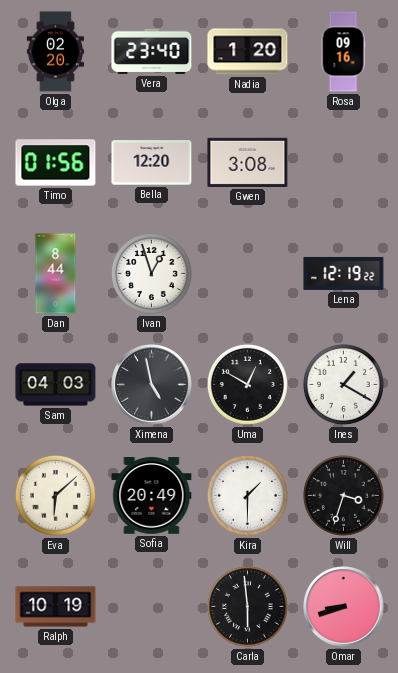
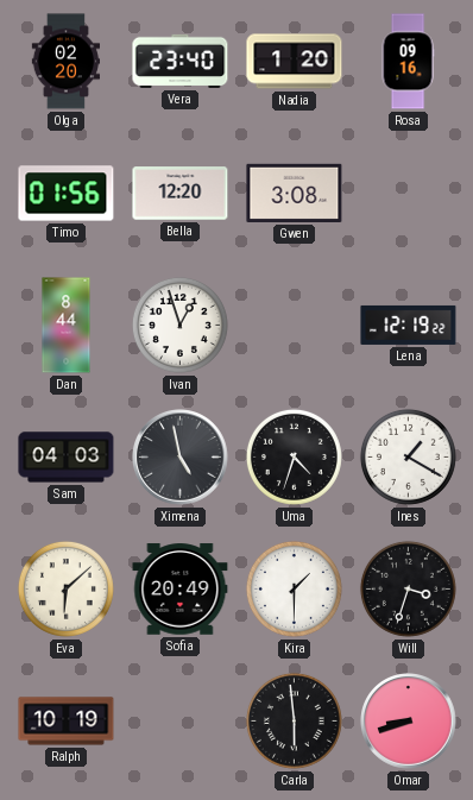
Uma: 12:50 -> 4:33 (294, 456)
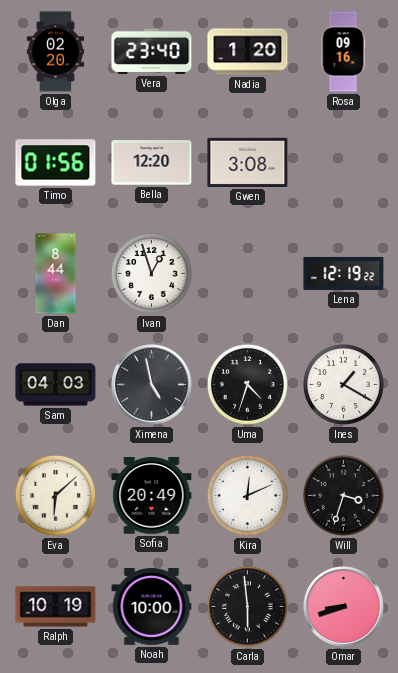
Kira: 1:30 -> 12:11 (247, 495)
Noah: none -> 10:00 (152, 606)
